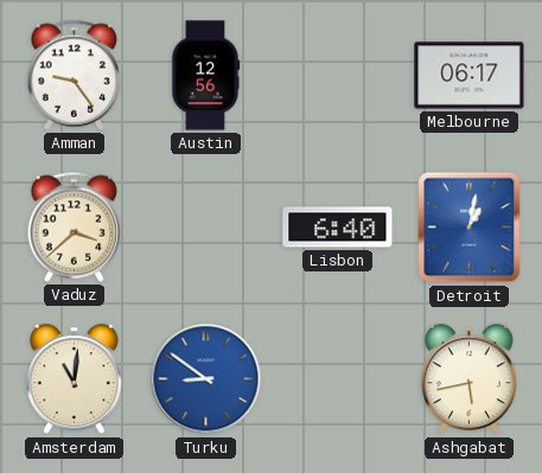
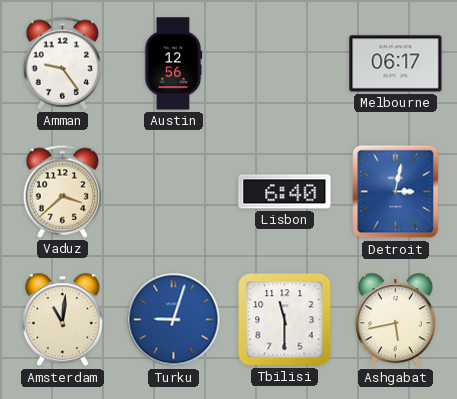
Detroit: 1:02 -> 3:02 (396, 192)
Turku: 8:51 -> 9:03 (174, 320)
Tbilisi: none -> 11:30 (285, 320)
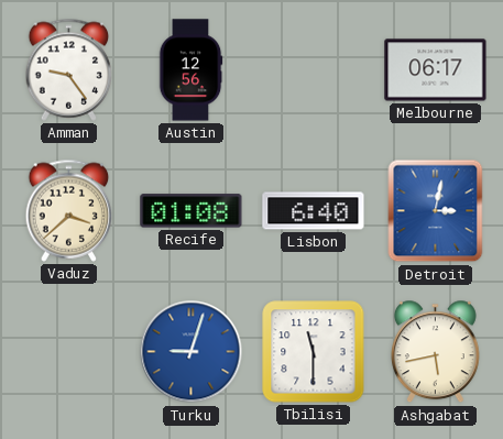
Recife: none -> 01:08 (192, 211)
Amsterdam: 11:01 -> none (62, 320)
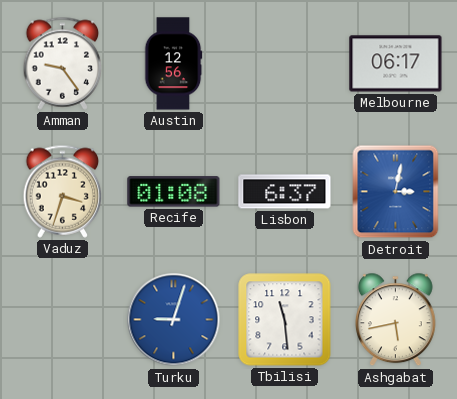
Vaduz: 3:38 -> 3:33 (63, 191)
Lisbon: 6:40 -> 6:37 (285, 192)
Tbilisi: 11:30 -> 11:29 (285, 320)
